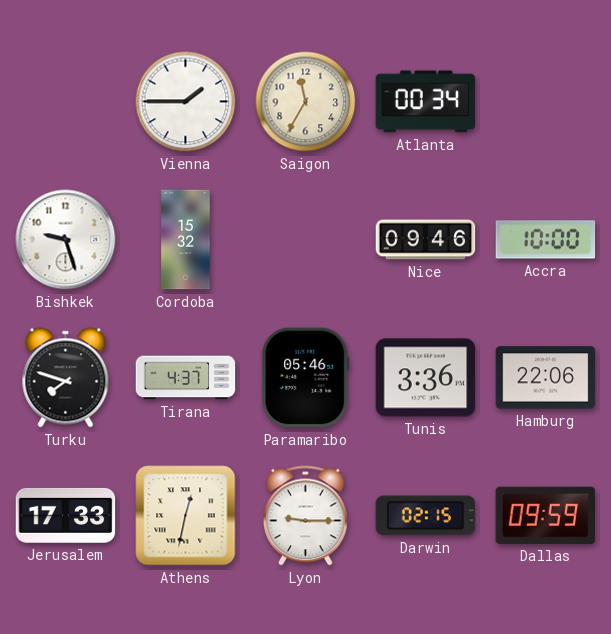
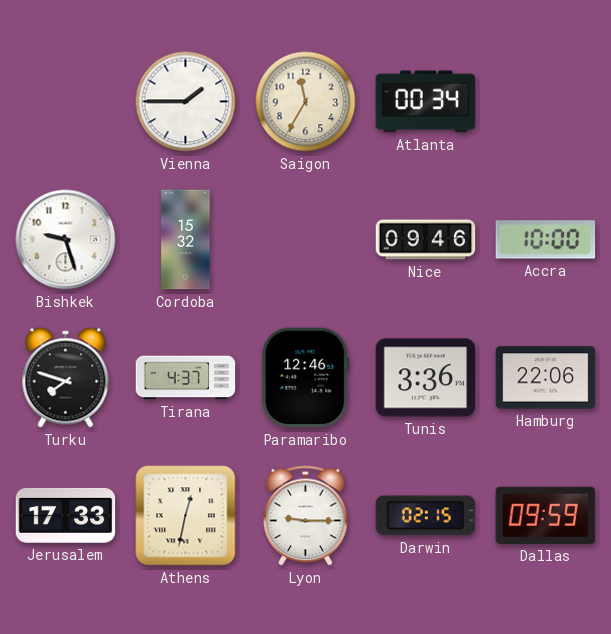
Paramaribo: 05:46 -> 12:46 (306, 378)
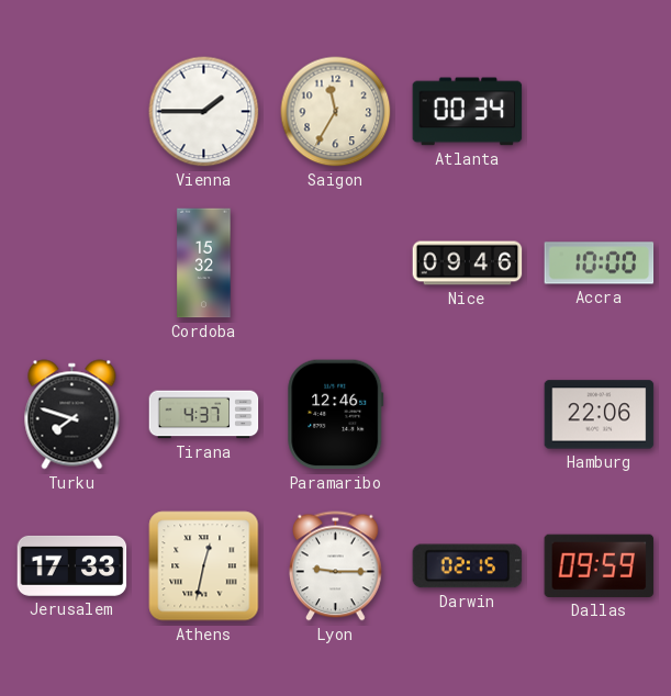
Bishkek: 9:27 -> none (66, 240)
Tunis: 3:36 -> none (426, 378)
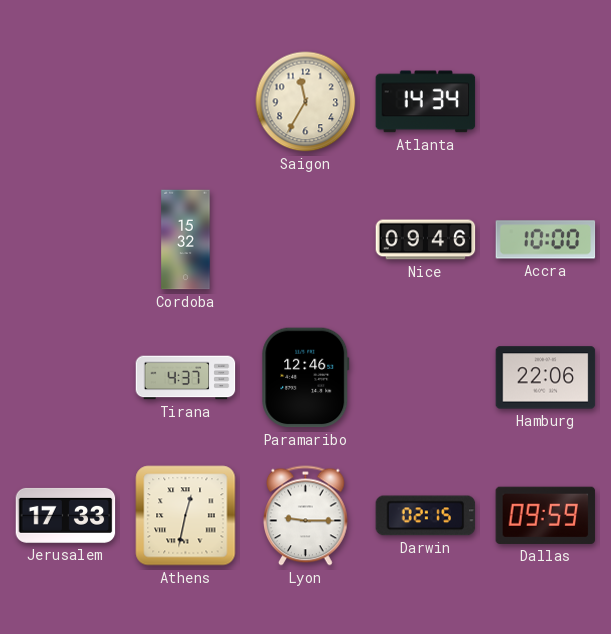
Vienna: 1:45 -> none (204, 112)
Atlanta: 00:34 -> 14:34 (426, 102)
Turku: 7:48 -> none (72, 415)
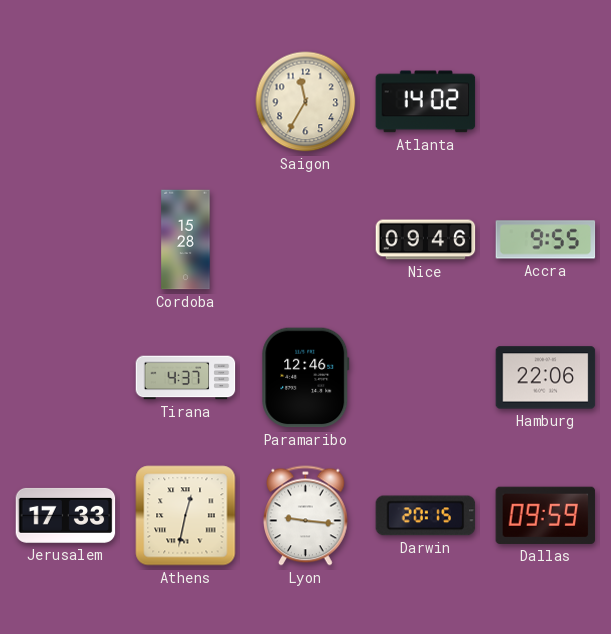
Atlanta: 14:34 -> 14:02 (426, 102)
Cordoba: 15:32 -> 15:28 (186, 240)
Accra: 10:00 -> 9:55 (546, 240)
Lyon: 9:15 -> 9:16 (306, 516)
Darwin: 02:15 -> 20:15 (426, 516)
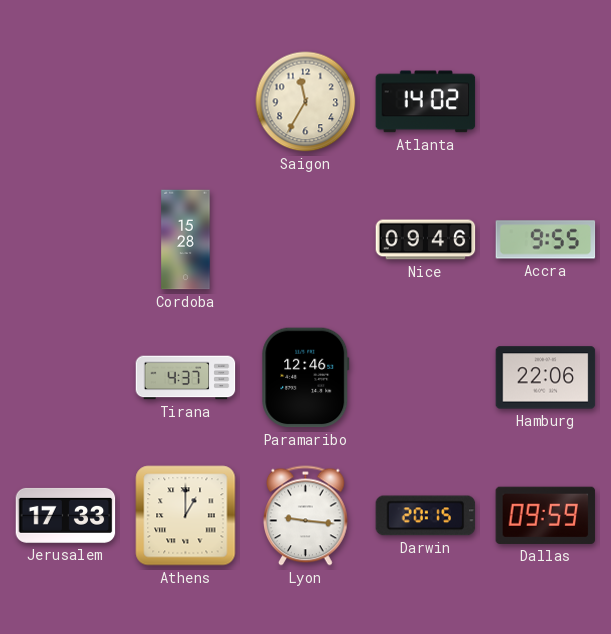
Athens: 12:32 -> 1:00 (186, 516)
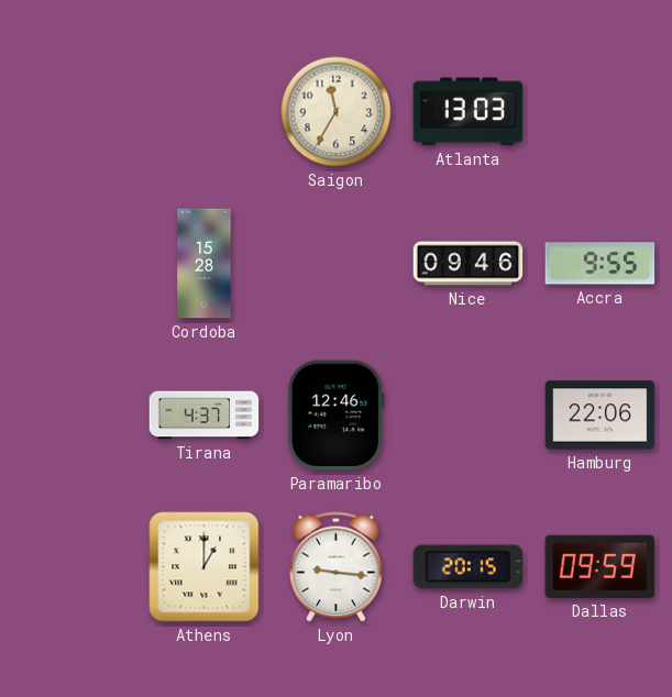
Atlanta: 14:02 -> 13:03 (469, 112)
Jerusalem: 17:33 -> none (66, 515)
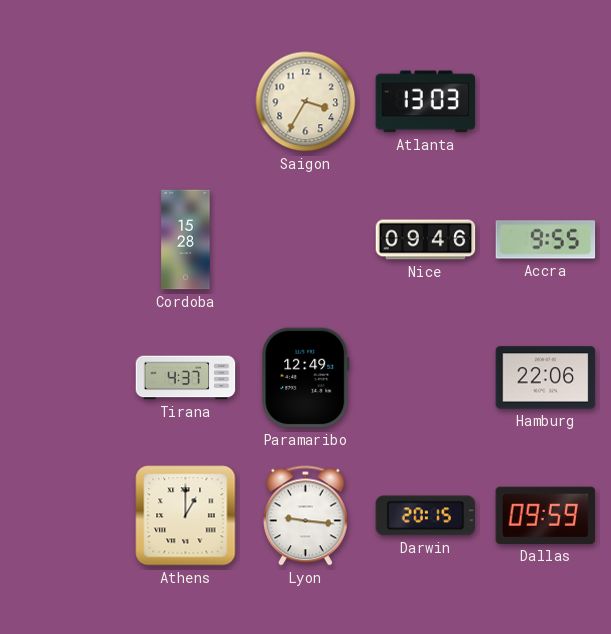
Saigon: 11:35 -> 3:35 (306, 102)
Paramaribo: 12:46 -> 12:49 (306, 378)
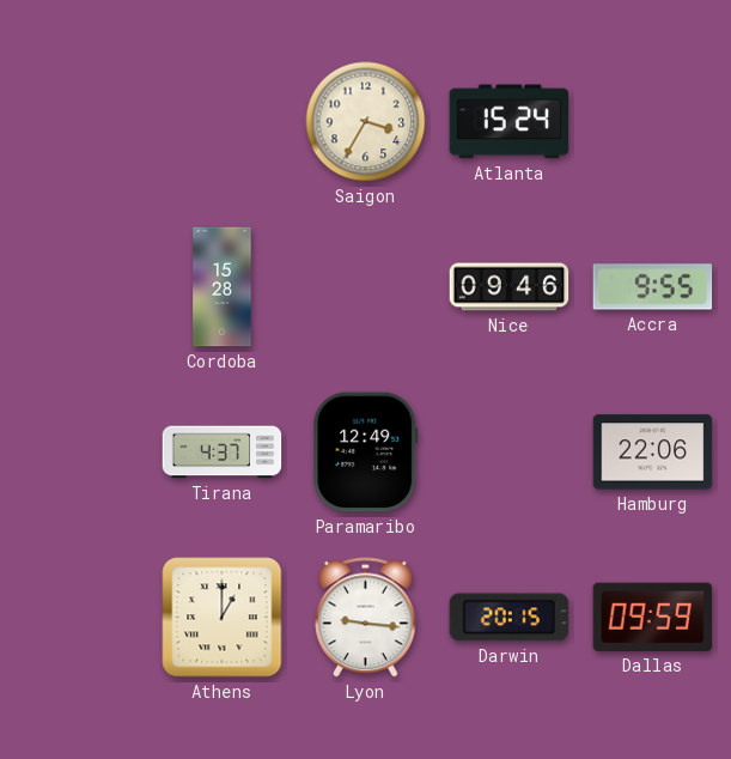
Atlanta: 13:03 -> 15:24 (510, 122)
